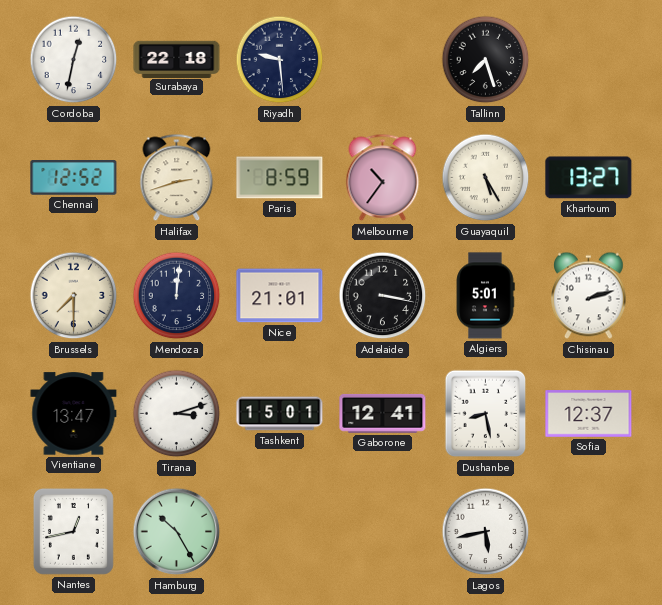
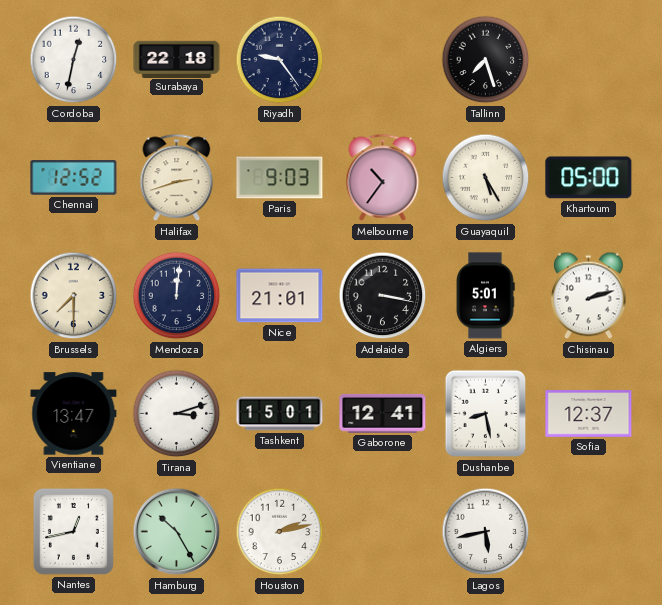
Riyadh: 9:29 -> 9:24 (280, 60)
Paris: 8:59 -> 9:03 (280, 178)
Khartoum: 13:27 -> 05:00 (589, 178)
Houston: none -> 2:13 (280, 532)
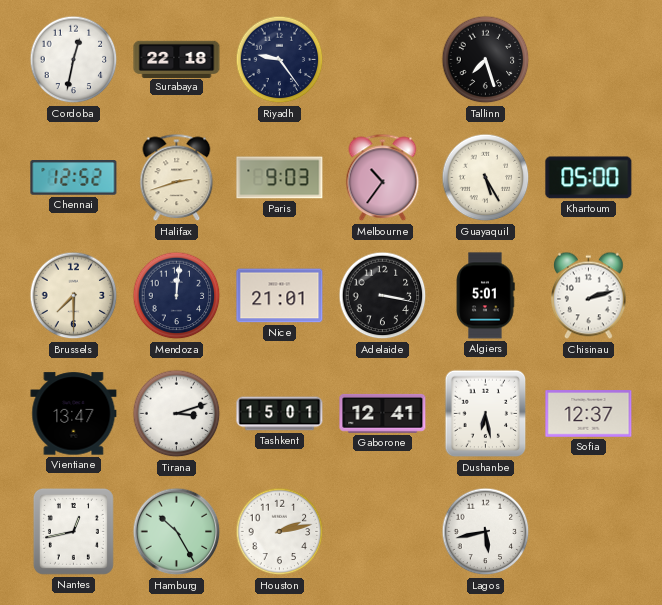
Dushanbe: 8:28 -> 6:28 (486, 414)
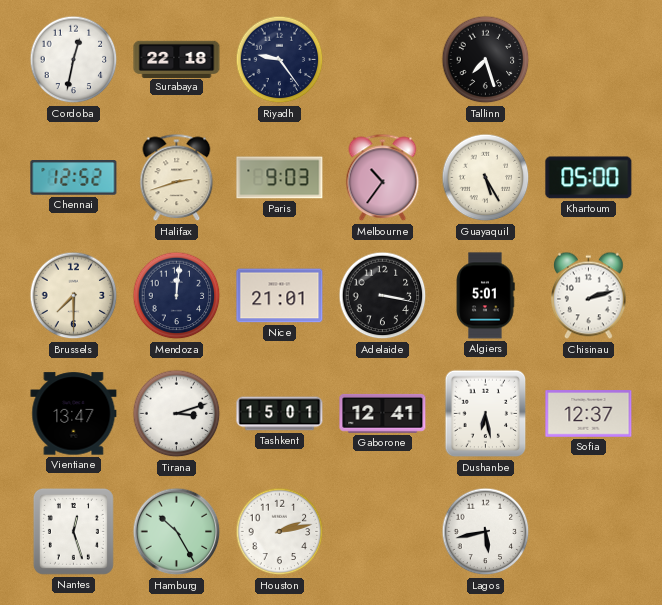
Nantes: 12:43 -> 12:27 (73, 531)
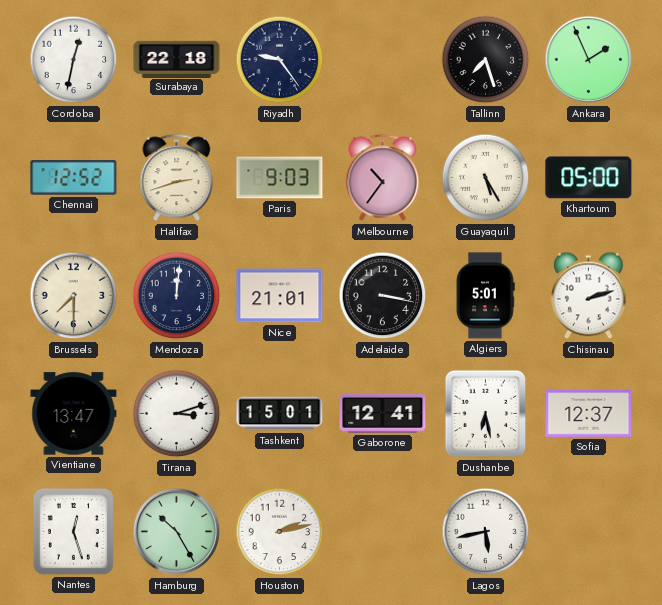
Ankara: none -> 1:56 (589, 60)
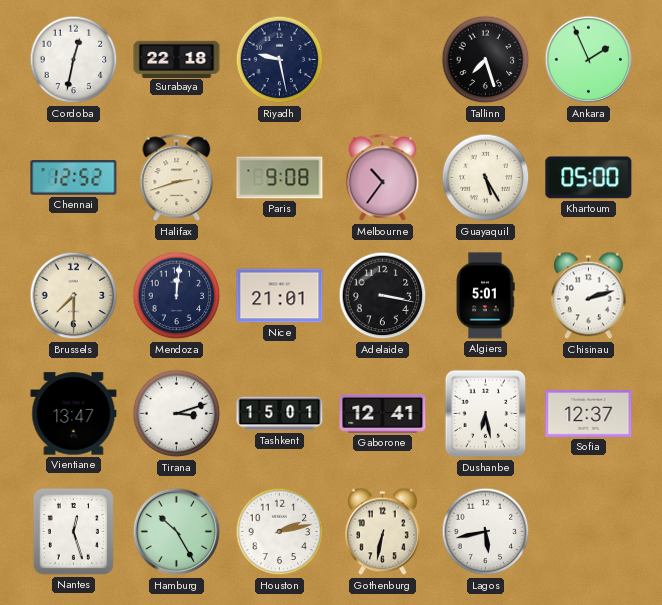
Riyadh: 9:24 -> 9:28 (280, 60)
Paris: 9:03 -> 9:08 (280, 178)
Gothenburg: none -> 6:32 (383, 532)
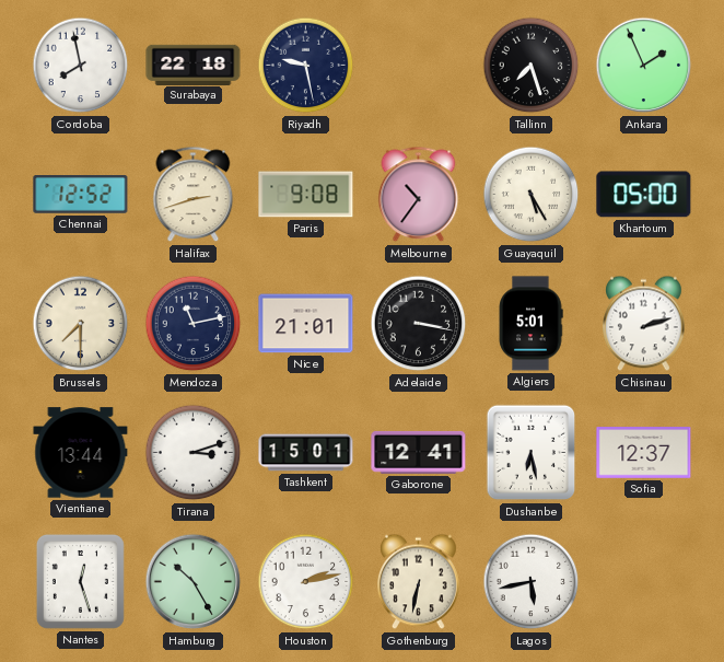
Cordoba: 12:32 -> 7:58 (81, 66)
Mendoza: 12:01 -> 11:13 (194, 324)
Vientiane: 13:47 -> 13:44 (81, 453)
